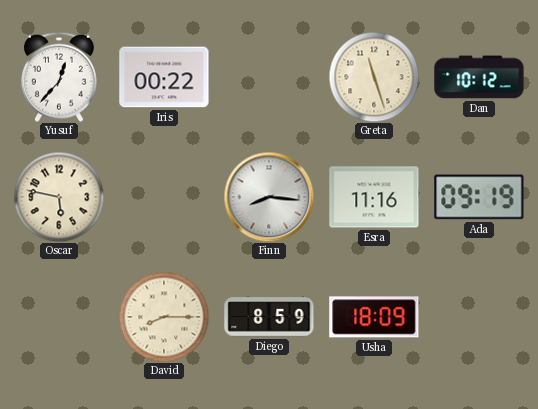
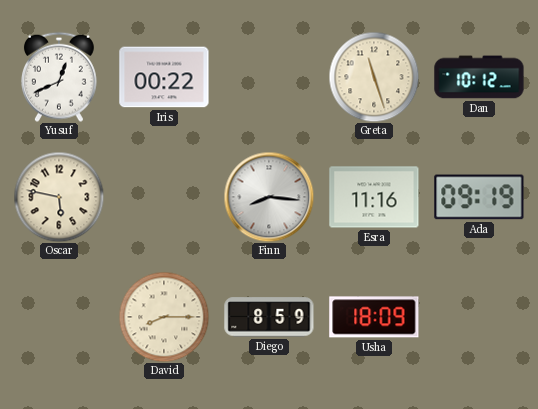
Yusuf: 12:37 -> 12:41 (59, 77)
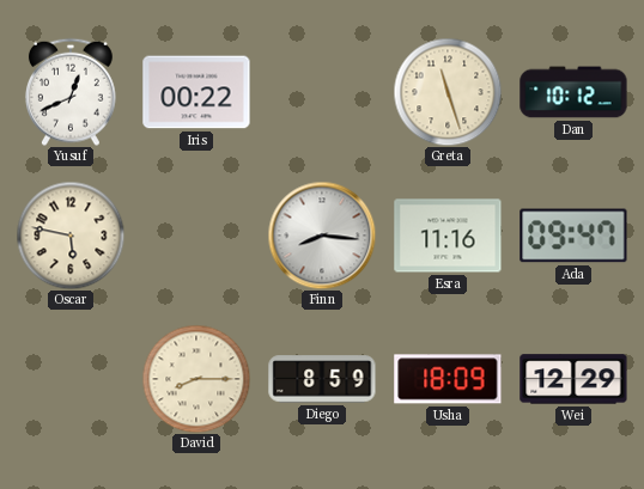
Ada: 09:19 -> 09:47 (573, 236)
Wei: none -> 12:29 (573, 379)
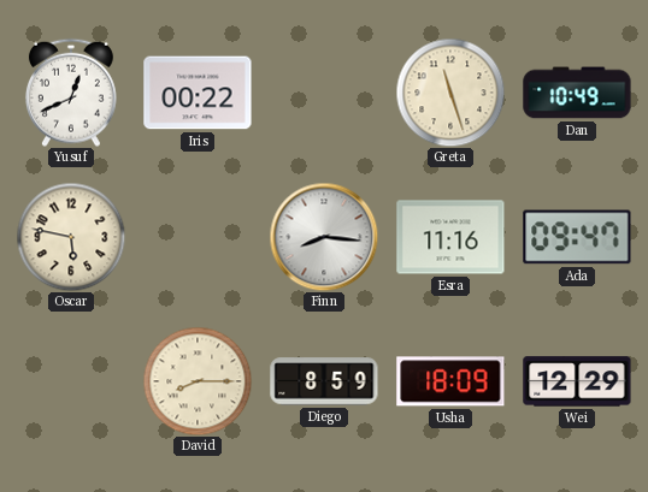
Dan: 10:12 -> 10:49 (577, 93)
